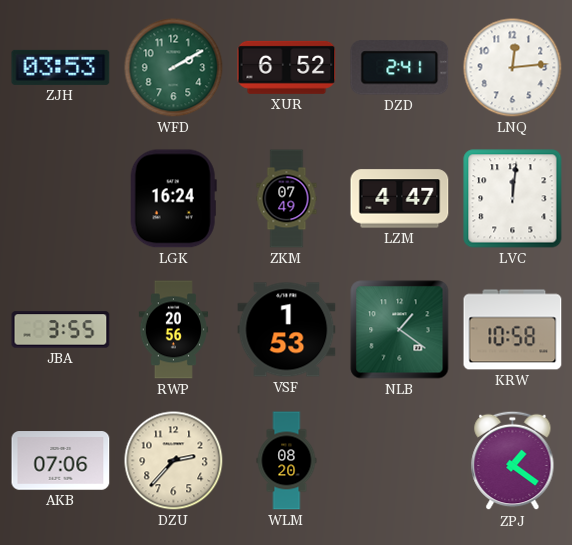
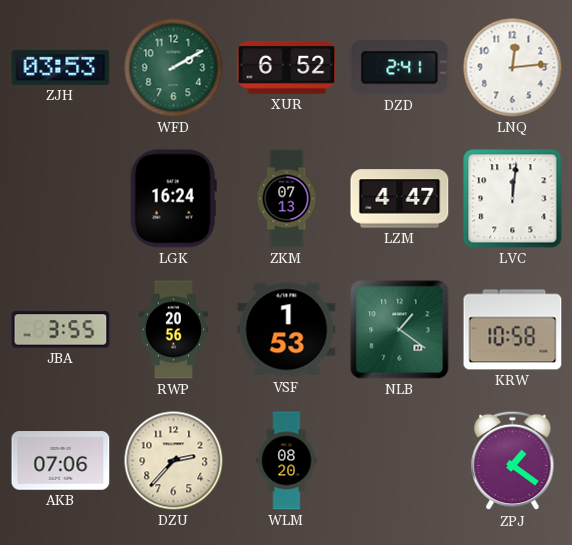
ZKM: 07:49 -> 07:13 (287, 199)
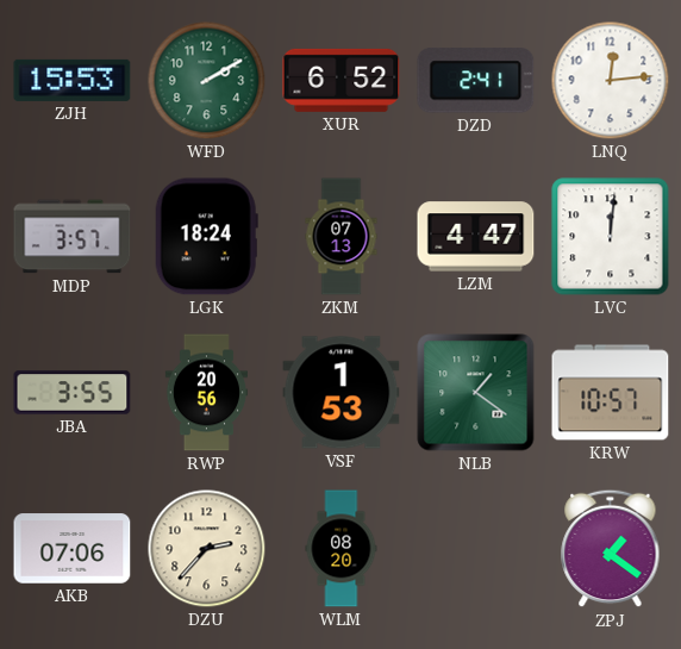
ZJH: 03:53 -> 15:53 (73, 80)
MDP: none -> 3:57 (73, 237)
LGK: 16:24 -> 18:24 (206, 237)
KRW: 10:58 -> 10:57 (611, 393)
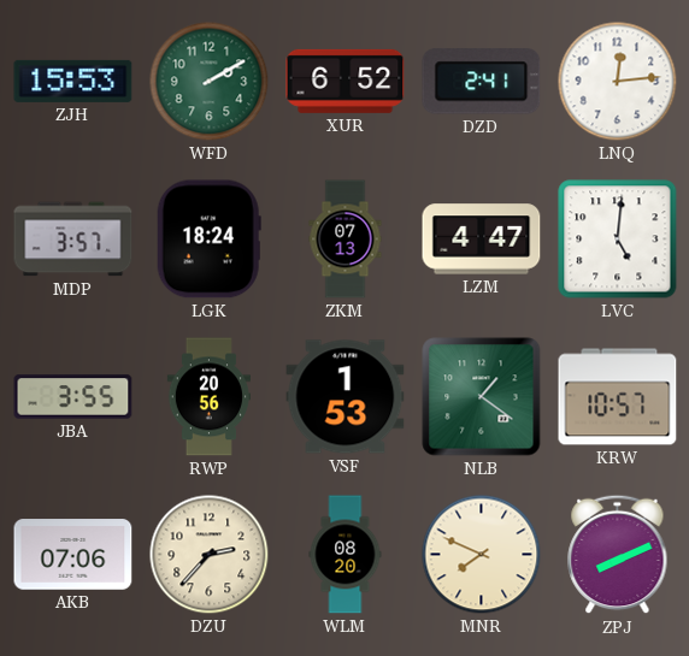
LVC: 12:01 -> 5:01 (618, 240)
MNR: none -> 7:49 (482, 555)
ZPJ: 1:21 -> 8:11 (618, 555)
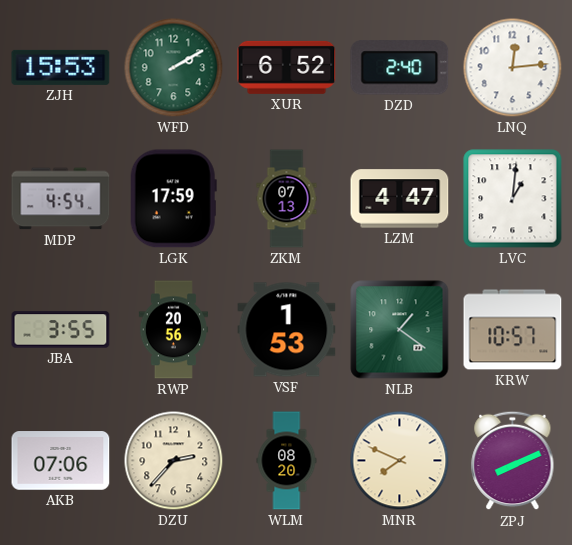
DZD: 2:41 -> 2:40 (400, 68)
MDP: 3:57 -> 4:54 (61, 199)
LGK: 18:24 -> 17:59 (173, 199)
LVC: 5:01 -> 1:01 (513, 199)
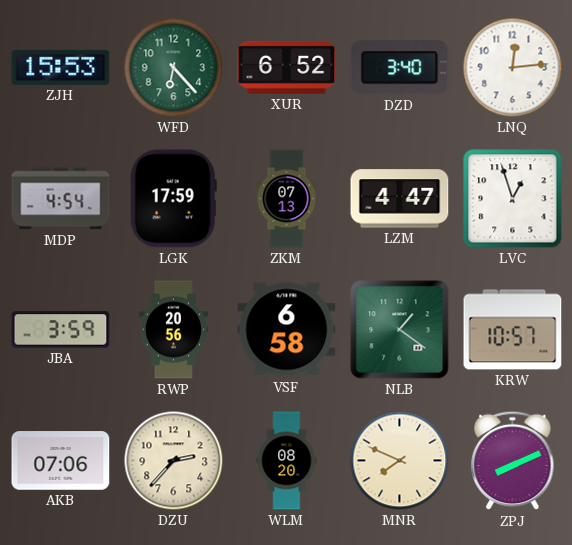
WFD: 2:10 -> 6:23 (174, 68)
DZD: 2:40 -> 3:40 (400, 68)
LVC: 1:01 -> 12:57 (513, 199)
JBA: 3:55 -> 3:59 (61, 330)
VSF: 1:53 -> 6:58 (287, 330)
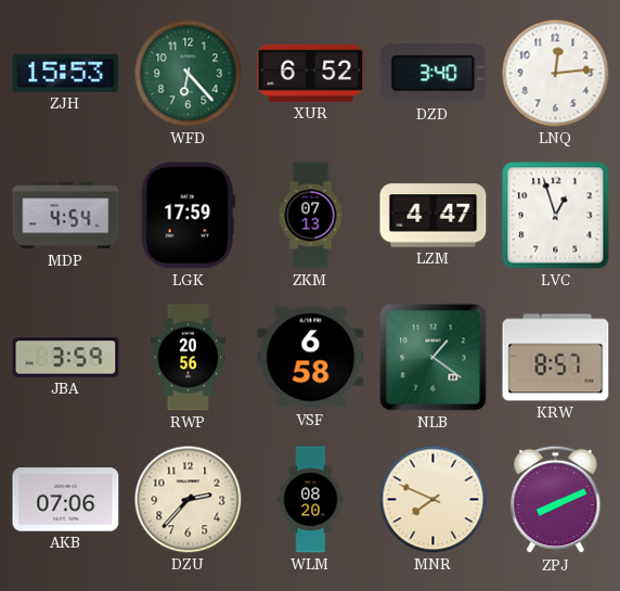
KRW: 10:57 -> 8:57 (556, 358)
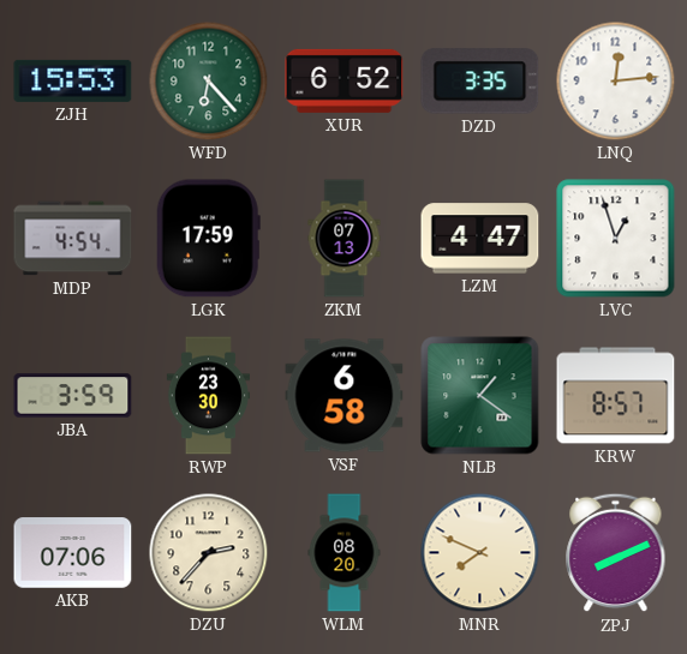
DZD: 3:40 -> 3:35 (480, 82)
RWP: 20:56 -> 23:30 (208, 396)
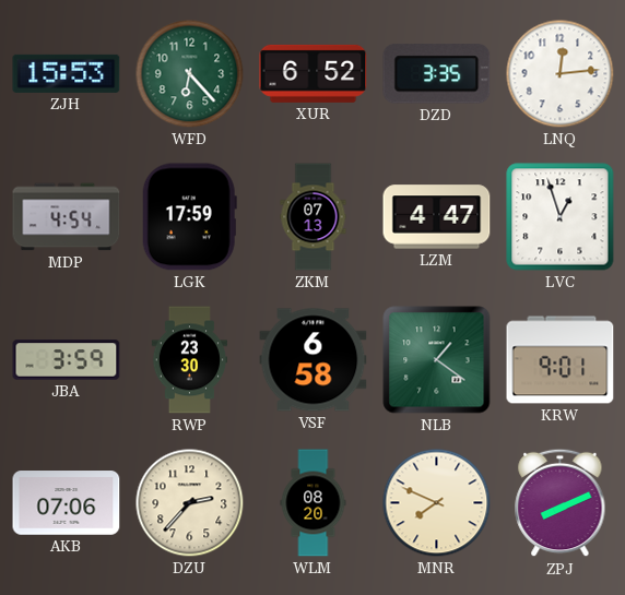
KRW: 8:57 -> 9:01 (561, 360)
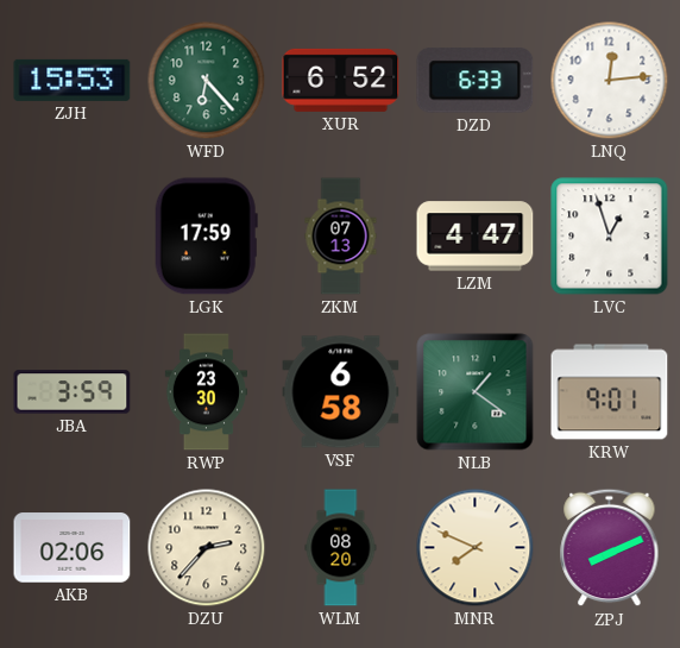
DZD: 3:35 -> 6:33 (476, 81)
MDP: 4:54 -> none (67, 217)
AKB: 07:06 -> 02:06 (73, 548)
